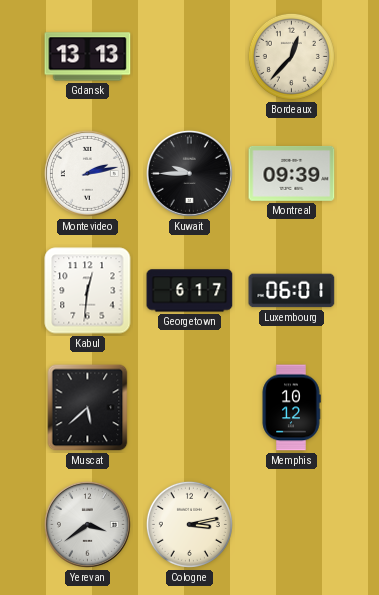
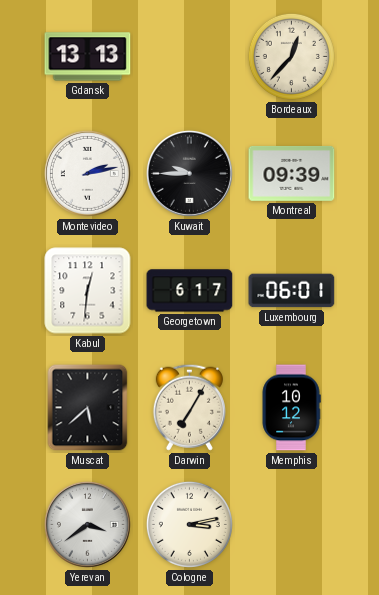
Darwin: none -> 7:05 (189, 407)
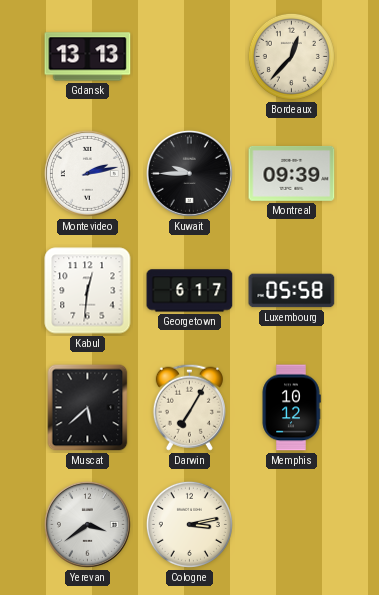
Luxembourg: 06:01 -> 05:58 (292, 291)
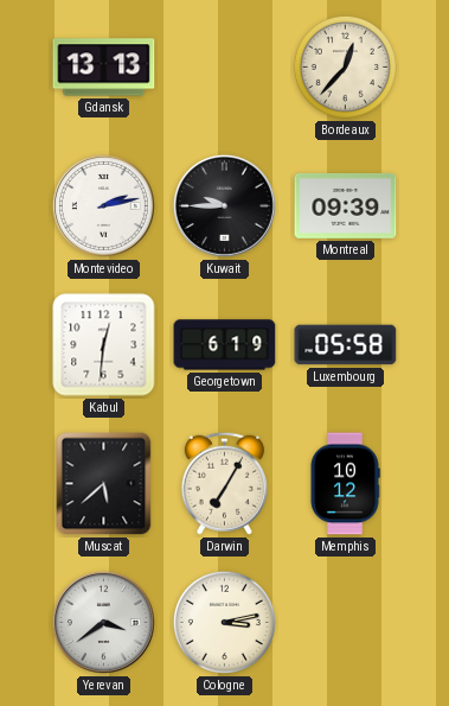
Georgetown: 6:17 -> 6:19 (225, 345)
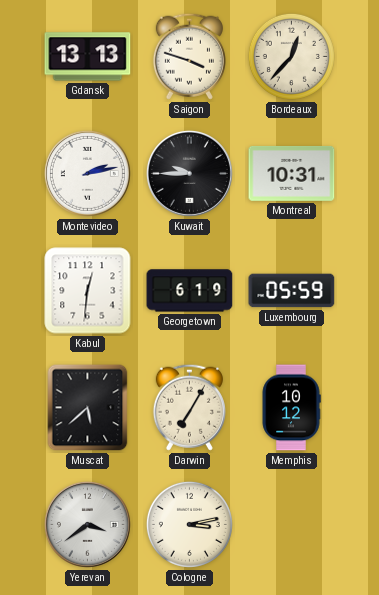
Saigon: none -> 3:48 (189, 56)
Montreal: 09:39 -> 10:31 (292, 173)
Luxembourg: 05:58 -> 05:59 (292, 291)
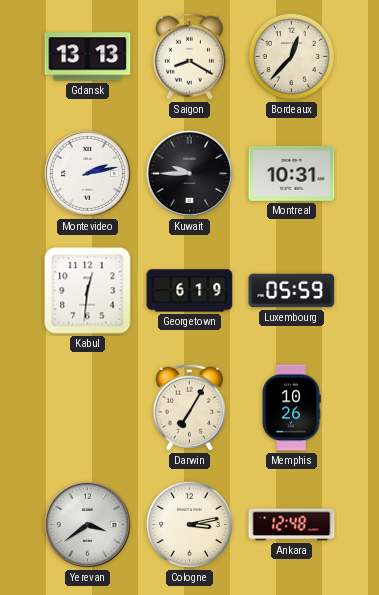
Saigon: 3:48 -> 8:20 (189, 56)
Muscat: 5:38 -> none (88, 408)
Memphis: 10:12 -> 10:26 (291, 408)
Ankara: none -> 12:48 (292, 525)
